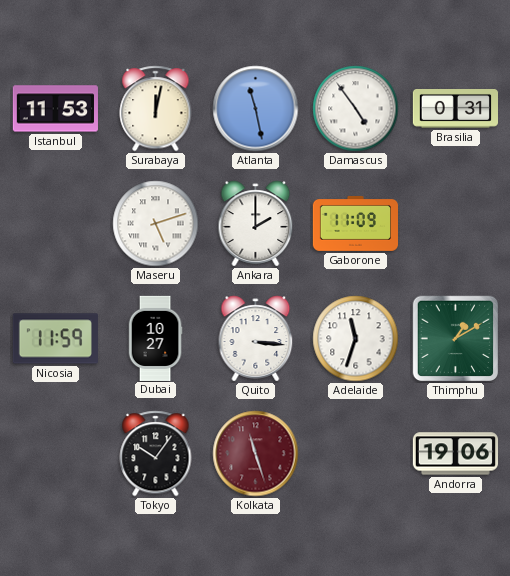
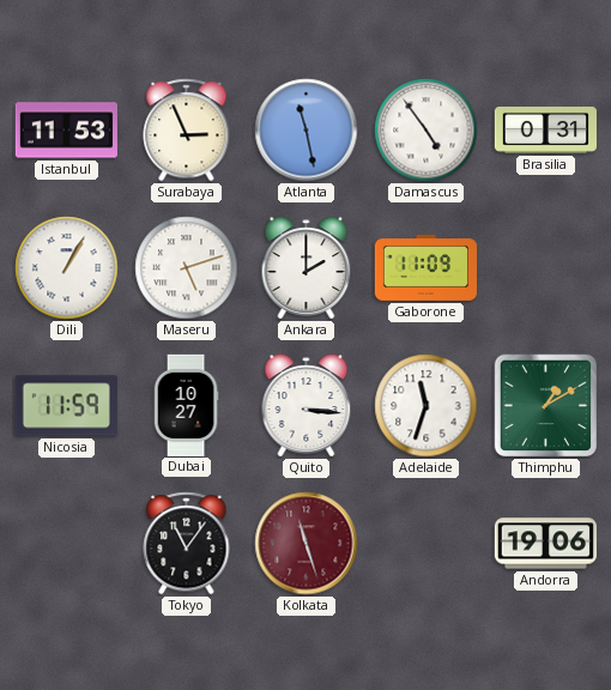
Surabaya: 12:02 -> 2:56 (187, 131)
Dili: none -> 1:05 (67, 268)
Tokyo: 10:06 -> 11:06 (187, 544)
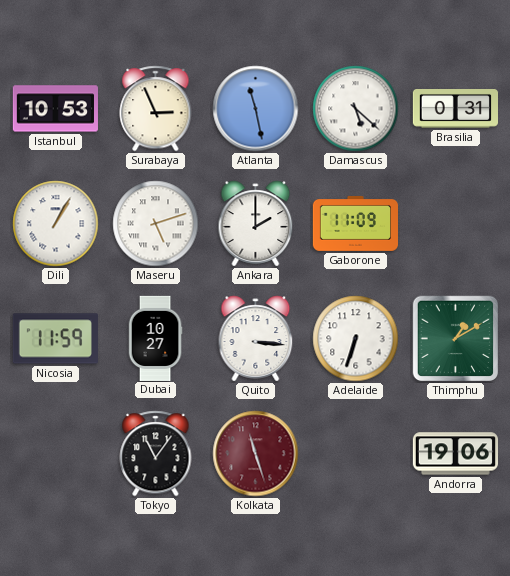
Istanbul: 11:53 -> 10:53 (55, 109)
Damascus: 4:54 -> 5:22 (356, 109)
Adelaide: 11:33 -> 6:33 (356, 339)
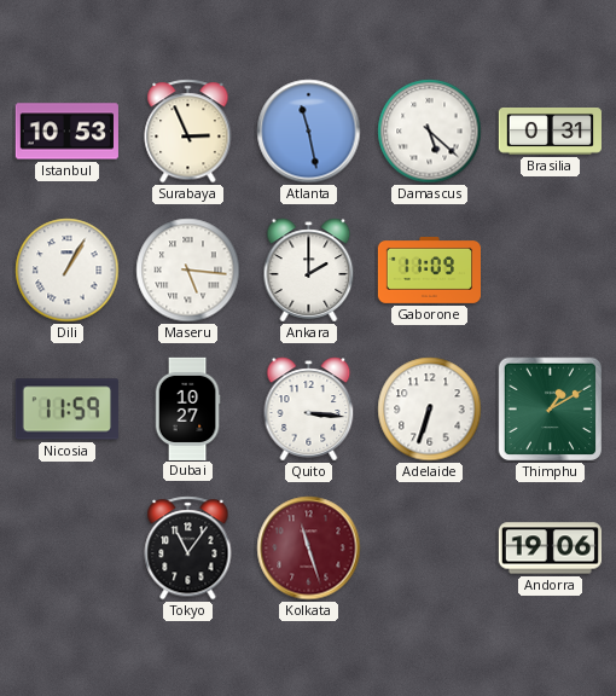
Maseru: 5:12 -> 5:16 (188, 271)
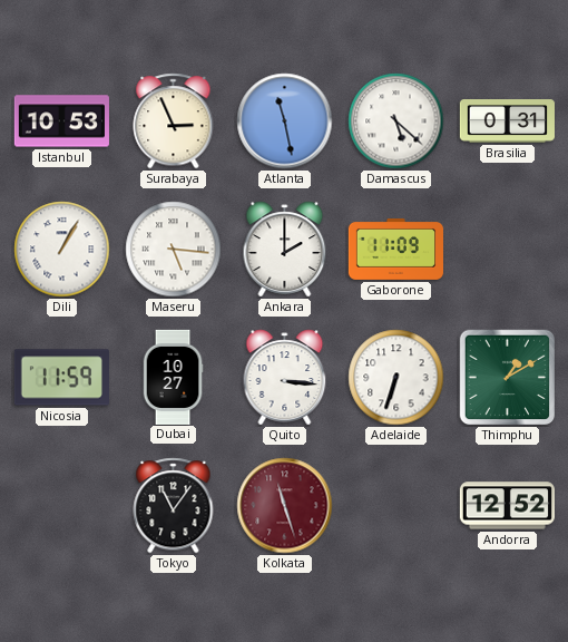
Andorra: 19:06 -> 12:52 (507, 506)
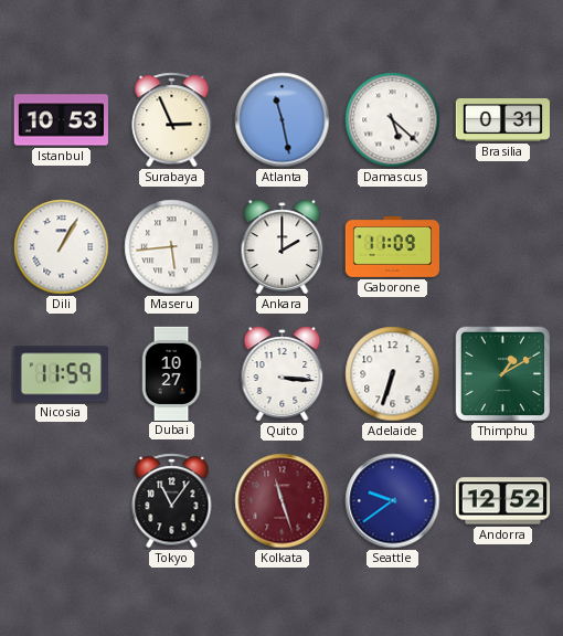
Maseru: 5:16 -> 5:44 (172, 247)
Seattle: none -> 9:39 (393, 501)
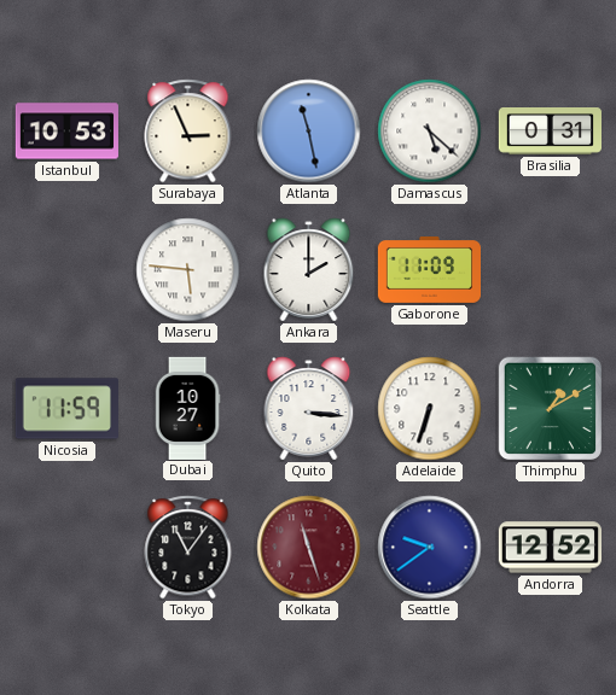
Dili: 1:05 -> none (62, 247)
Maseru: 5:44 -> 5:46 (188, 270)
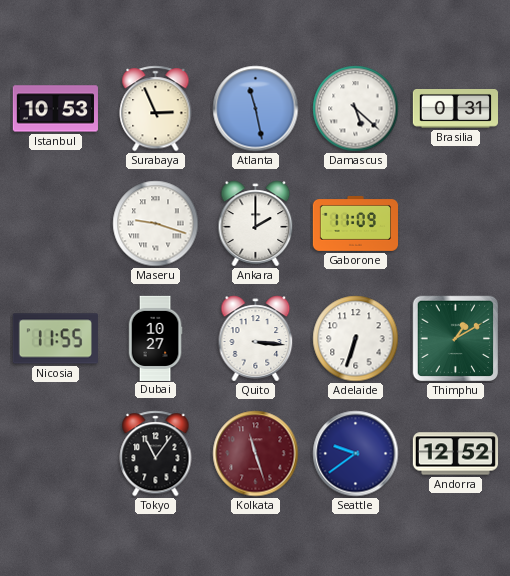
Maseru: 5:46 -> 9:18 (156, 224)
Nicosia: 11:59 -> 11:55 (55, 339)
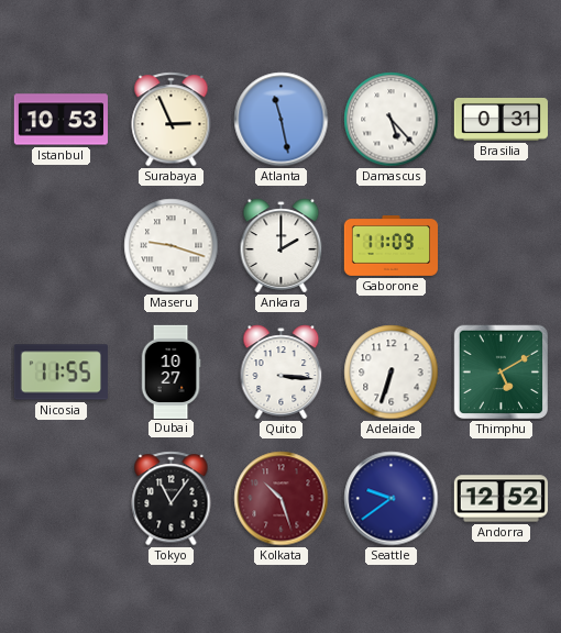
Damascus: 5:22 -> 5:23 (392, 120)
Thimphu: 1:10 -> 5:10 (502, 373)
Kolkata: 11:27 -> 10:27 (282, 499)
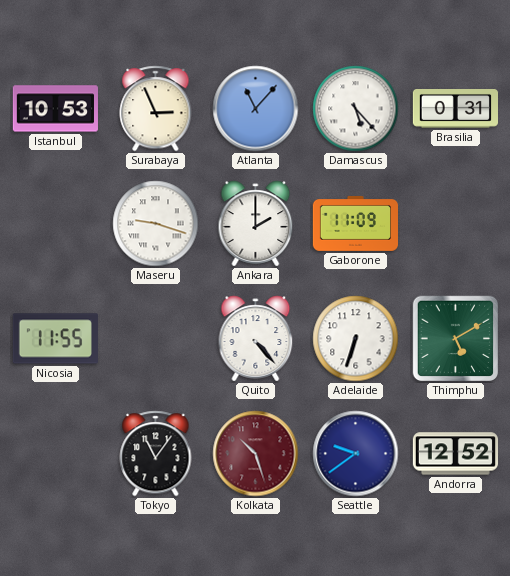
Atlanta: 11:28 -> 11:07 (256, 109)
Dubai: 10:27 -> none (170, 371)
Quito: 3:16 -> 4:23 (256, 339)
